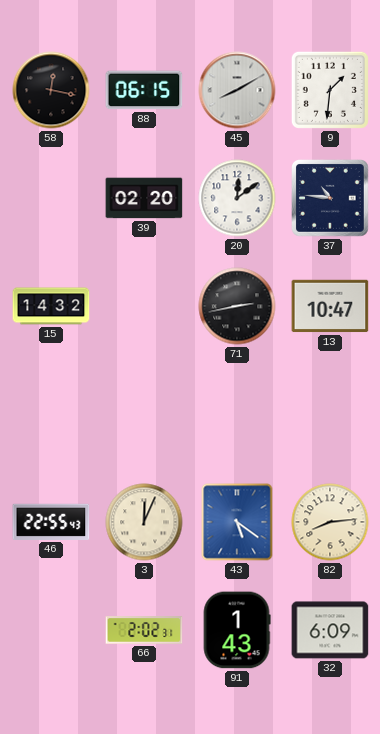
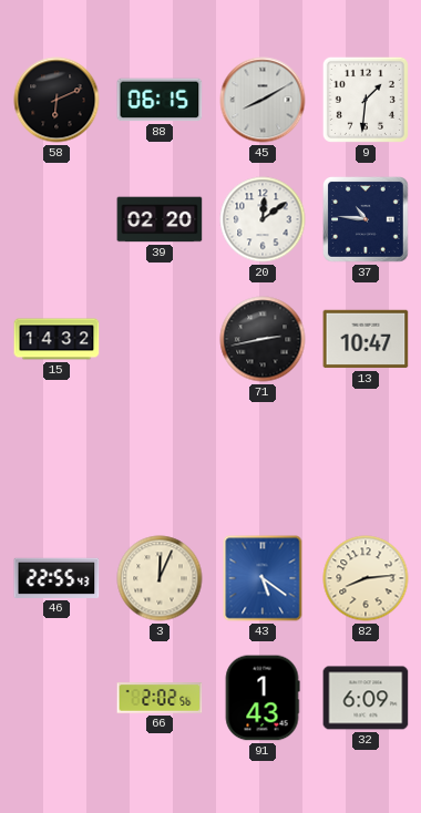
58: 12:17 -> 6:11 (57, 100)
66: 2:02:31 -> 2:02:56 (160, 698)
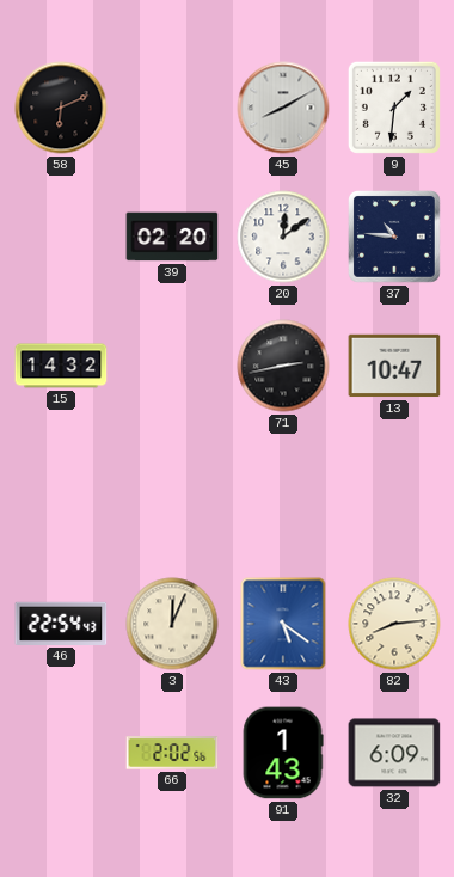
88: 06:15 -> none (160, 100)
46: 22:55 -> 22:54 (61, 624)
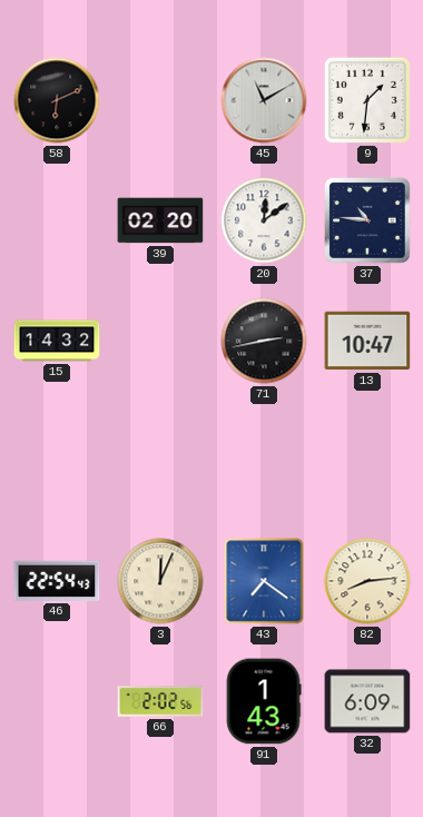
45: 8:10 -> 11:10 (264, 100)
43: 5:21 -> 7:21 (264, 581)
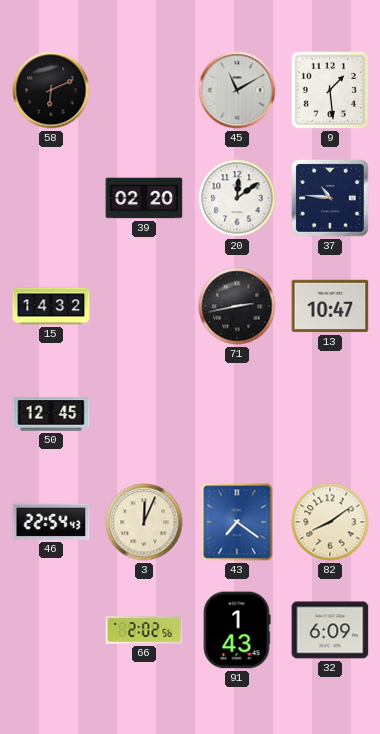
9: 1:31 -> 1:29 (330, 90)
50: none -> 12:45 (51, 414)
82: 8:14 -> 8:09 (330, 522)
